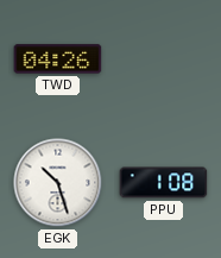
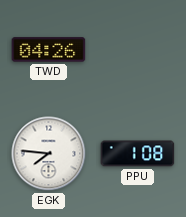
EGK: 10:27 -> 7:46 (49, 154)
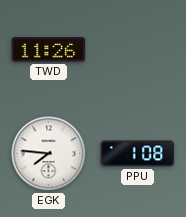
TWD: 04:26 -> 11:26 (49, 50)
